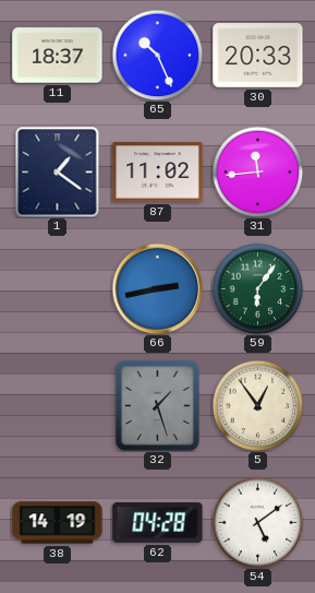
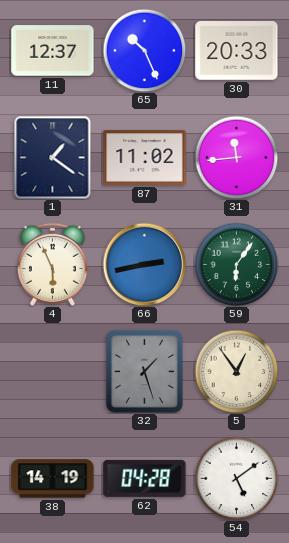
11: 18:37 -> 12:37 (53, 51)
4: none -> 5:56 (52, 264)
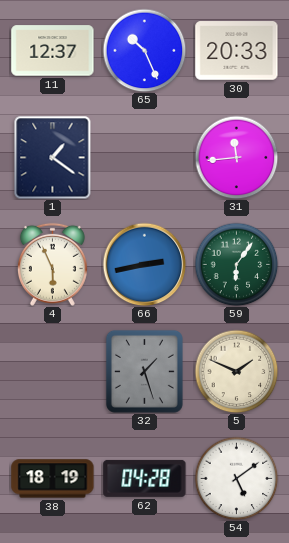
87: 11:02 -> none (145, 158)
5: 12:54 -> 1:49 (236, 371)
38: 14:19 -> 18:19 (53, 479)
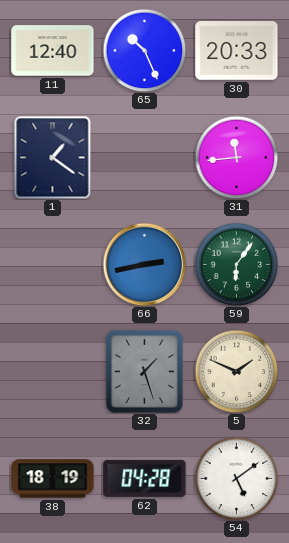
11: 12:37 -> 12:40 (53, 51)
4: 5:56 -> none (52, 264)
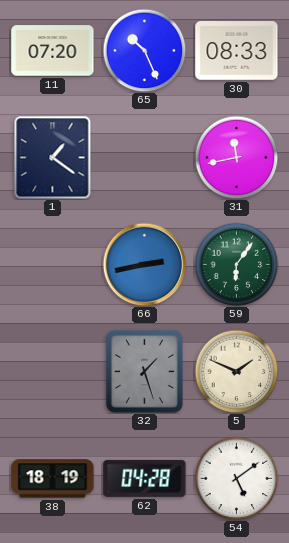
11: 12:40 -> 07:20 (53, 51)
30: 20:33 -> 08:33 (237, 51)
31: 11:44 -> 11:43 (236, 157)
